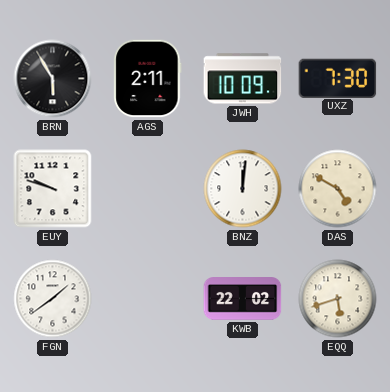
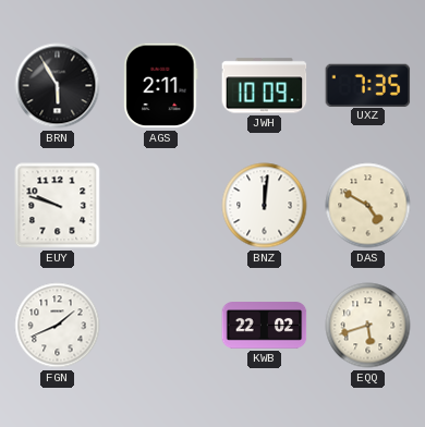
UXZ: 7:30 -> 7:35 (368, 85)
FGN: 1:39 -> 1:41 (58, 326)
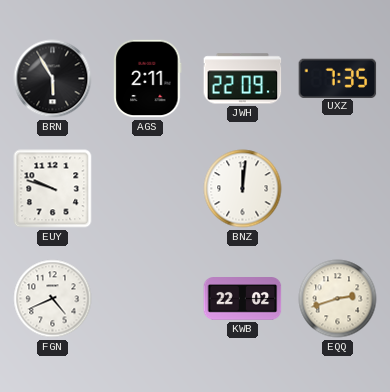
JWH: 10:09 -> 22:09 (243, 79)
DAS: 4:50 -> none (368, 206)
FGN: 1:41 -> 4:41 (53, 299)
EQQ: 5:42 -> 2:42 (338, 299)
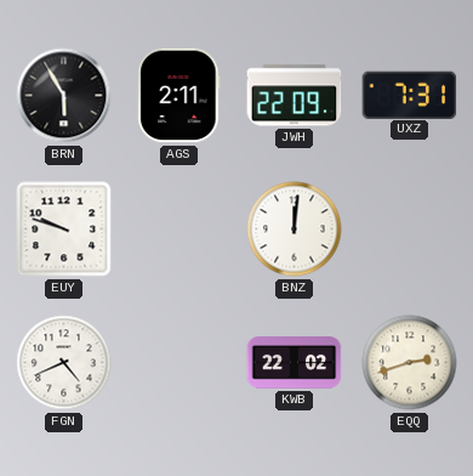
UXZ: 7:35 -> 7:31 (410, 95)
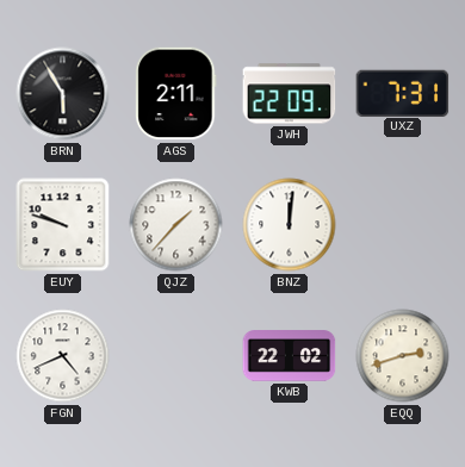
QJZ: none -> 1:37 (176, 225)
